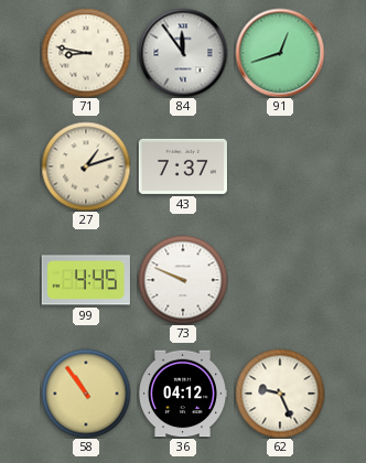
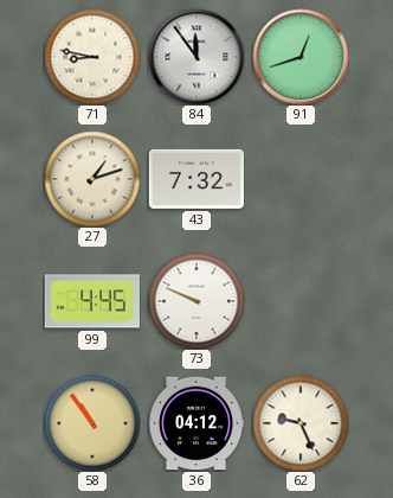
43: 7:37 -> 7:32 (196, 179)
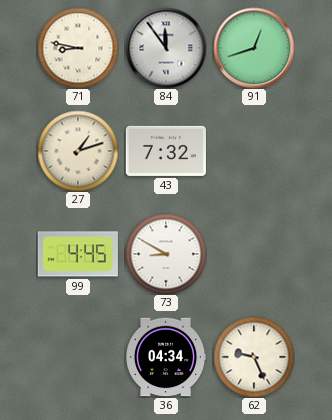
73: 9:49 -> 8:50 (166, 254)
58: 10:54 -> none (92, 423)
36: 04:12 -> 04:34 (166, 357)
